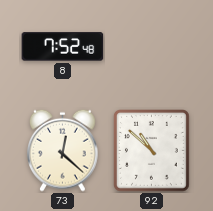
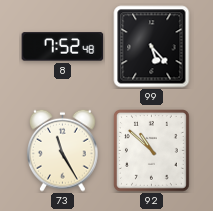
99: none -> 5:23 (152, 47)
73: 12:22 -> 11:25 (63, 150)
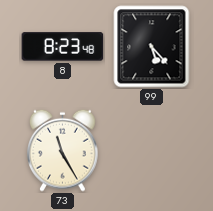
8: 7:52 -> 8:23 (63, 47)
92: 10:52 -> none (152, 151)
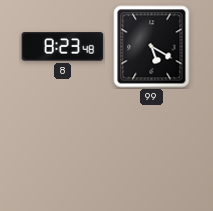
99: 5:23 -> 5:20 (152, 47)
73: 11:25 -> none (63, 150)
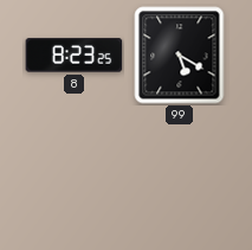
8: 8:23:48 -> 8:23:25 (75, 56)
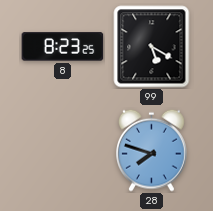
28: none -> 7:48 (152, 150)
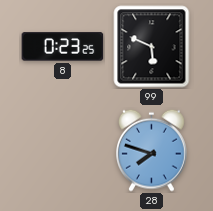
8: 8:23 -> 0:23 (63, 47)
99: 5:20 -> 5:49 (152, 47)
